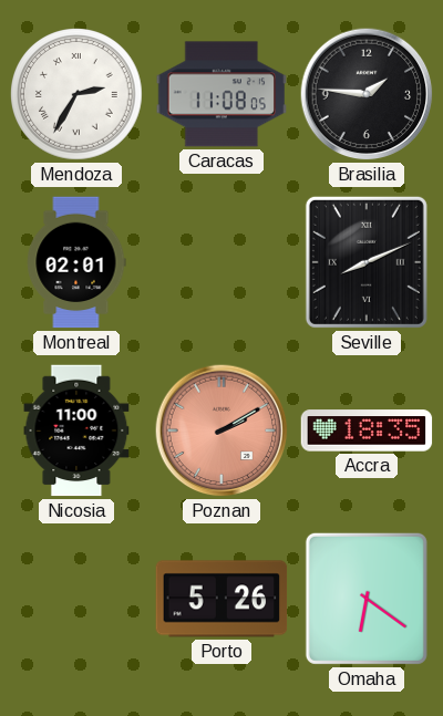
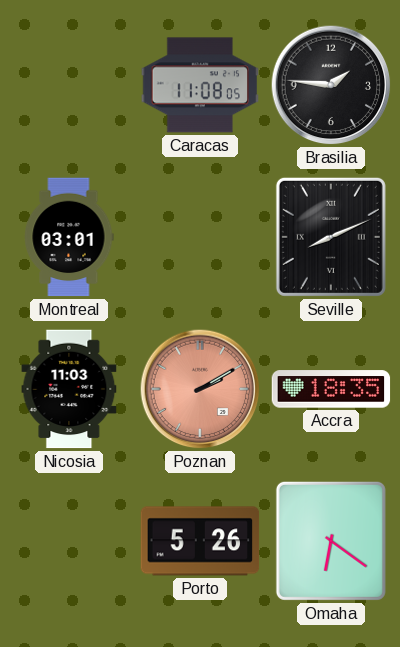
Mendoza: 2:35 -> none (78, 95)
Montreal: 02:01 -> 03:01 (69, 237)
Nicosia: 11:00 -> 11:03 (69, 389)
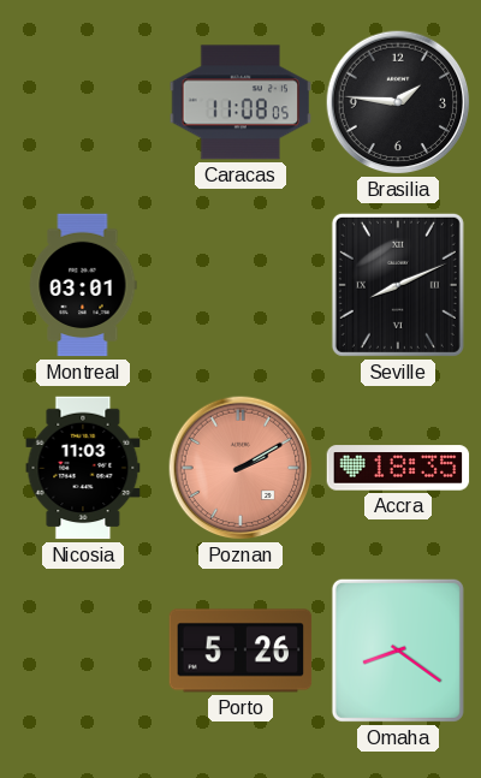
Omaha: 6:21 -> 8:21 (398, 651)
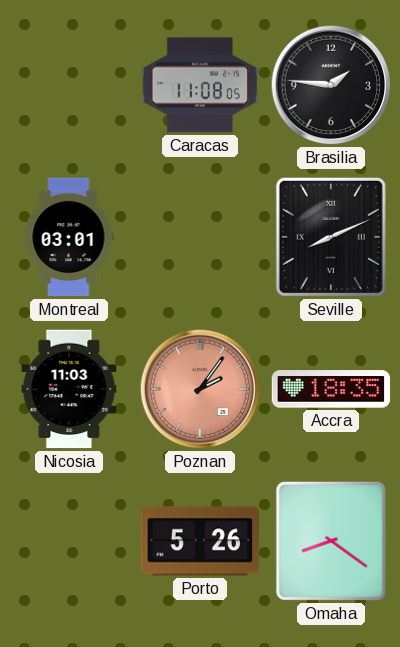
Poznan: 2:10 -> 2:06 (200, 389)
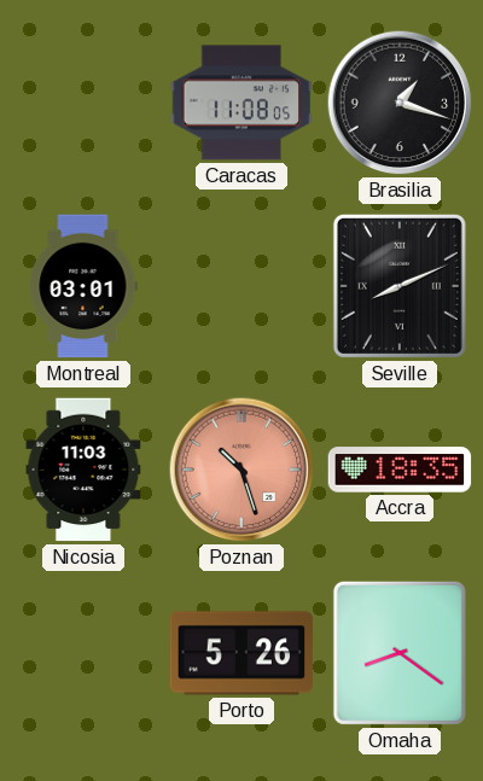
Brasilia: 1:46 -> 1:18 (400, 103)
Poznan: 2:06 -> 10:27 (241, 470)
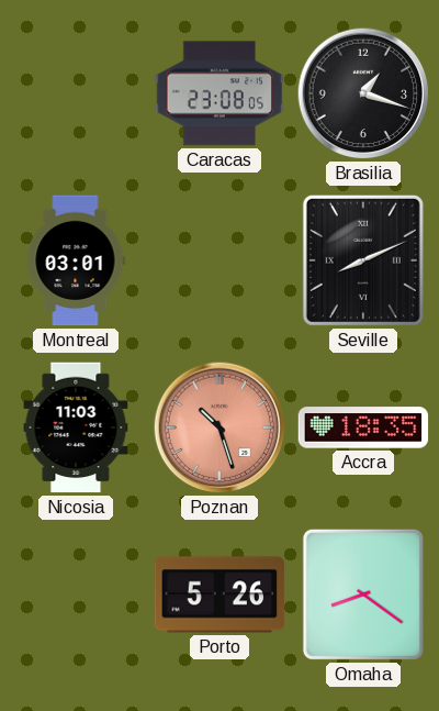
Caracas: 11:08 -> 23:08 (219, 93)
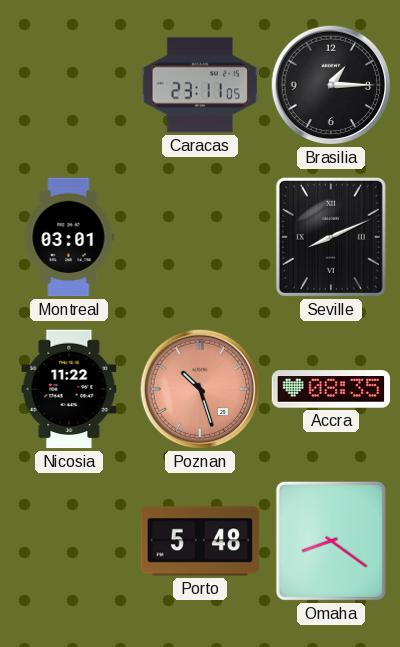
Caracas: 23:08 -> 23:11 (200, 85)
Brasilia: 1:18 -> 1:15 (331, 85)
Nicosia: 11:03 -> 11:22 (69, 389)
Accra: 18:35 -> 08:35 (331, 389)
Porto: 5:26 -> 5:48 (200, 541)
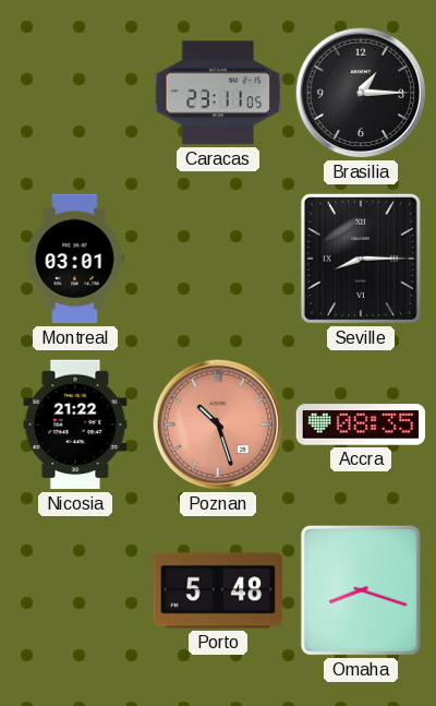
Seville: 8:11 -> 8:15 (361, 259)
Nicosia: 11:22 -> 21:22 (75, 424)
Omaha: 8:21 -> 8:18 (361, 590)
